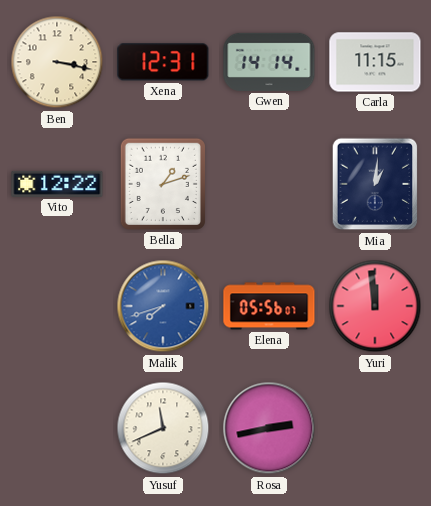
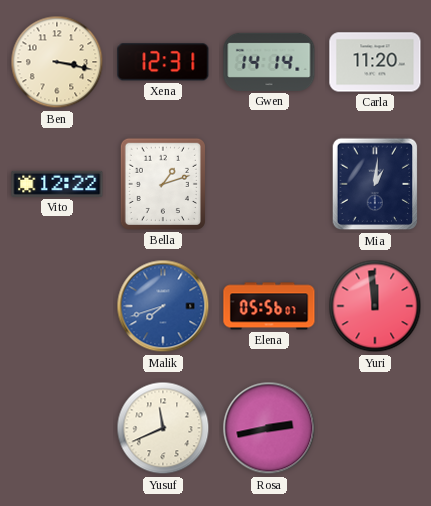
Carla: 11:15 -> 11:20 (375, 62)
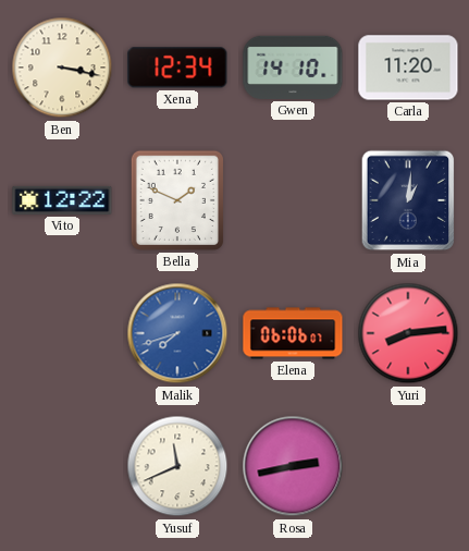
Xena: 12:31 -> 12:34 (177, 68)
Gwen: 14:14 -> 14:10 (293, 68)
Bella: 1:12 -> 1:49 (177, 200)
Elena: 05:56 -> 06:06 (293, 333)
Yuri: 11:59 -> 8:14 (408, 333)
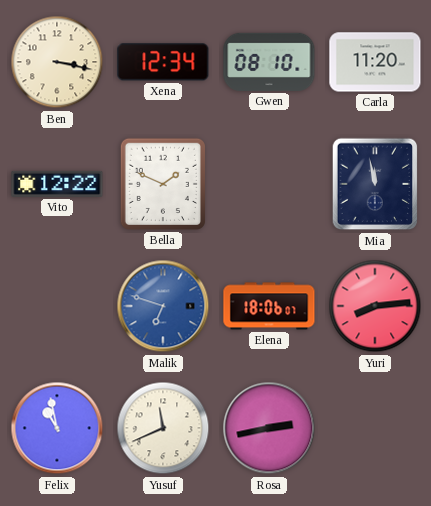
Gwen: 14:10 -> 08:10 (269, 62)
Mia: 1:01 -> 11:58 (375, 184)
Malik: 7:42 -> 6:48 (163, 306)
Elena: 06:06 -> 18:06 (269, 306)
Felix: none -> 10:58 (57, 428)
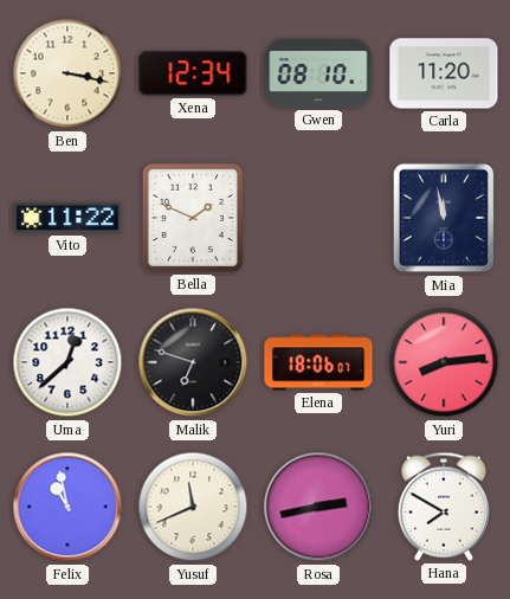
Vito: 12:22 -> 11:22 (67, 218)
Uma: none -> 12:38 (67, 362)
Malik dial: blue -> black (193, 362)
Hana: none -> 7:50 (444, 507)
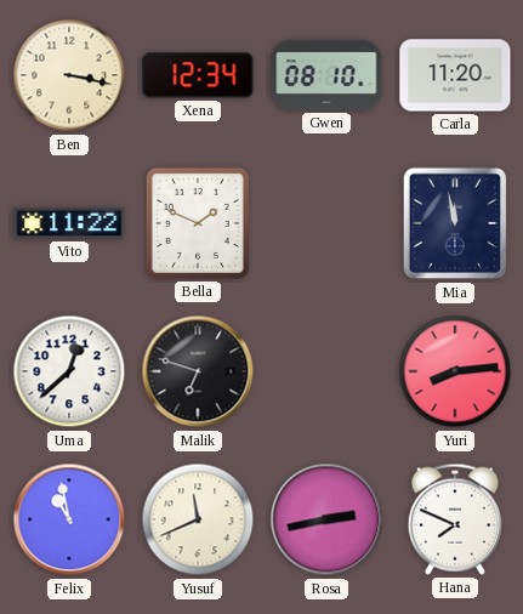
Elena: 18:06 -> none (318, 362)
Hana: 7:50 -> 7:49 (455, 519)
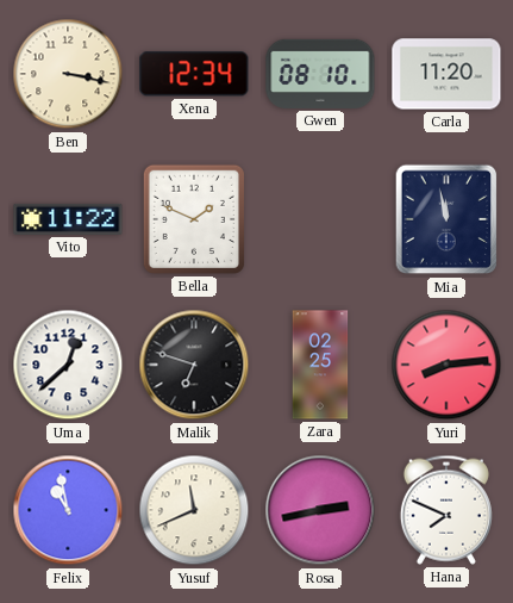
Zara: none -> 02:25 (320, 365)
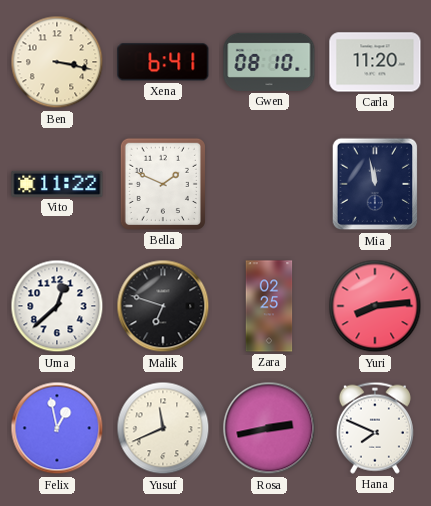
Xena: 12:34 -> 6:41 (163, 62)
Felix: 10:58 -> 12:58 (57, 428)
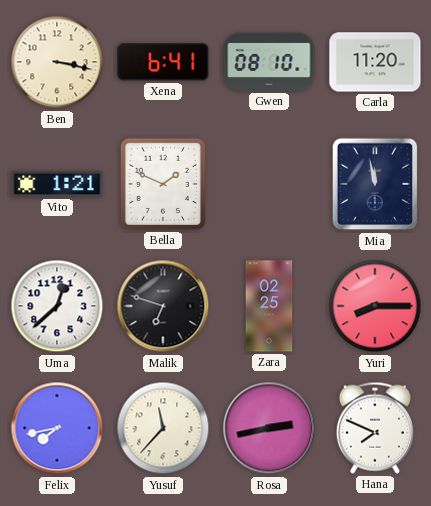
Vito: 11:22 -> 1:21 (57, 184)
Yuri: 8:14 -> 8:15 (375, 306)
Felix: 12:58 -> 7:43 (57, 428)
Yusuf: 11:41 -> 11:37 (163, 428)
